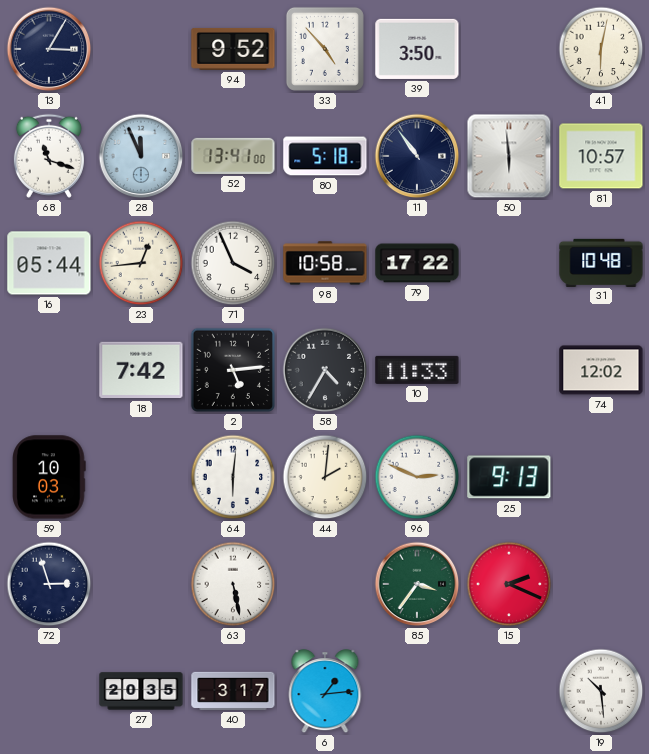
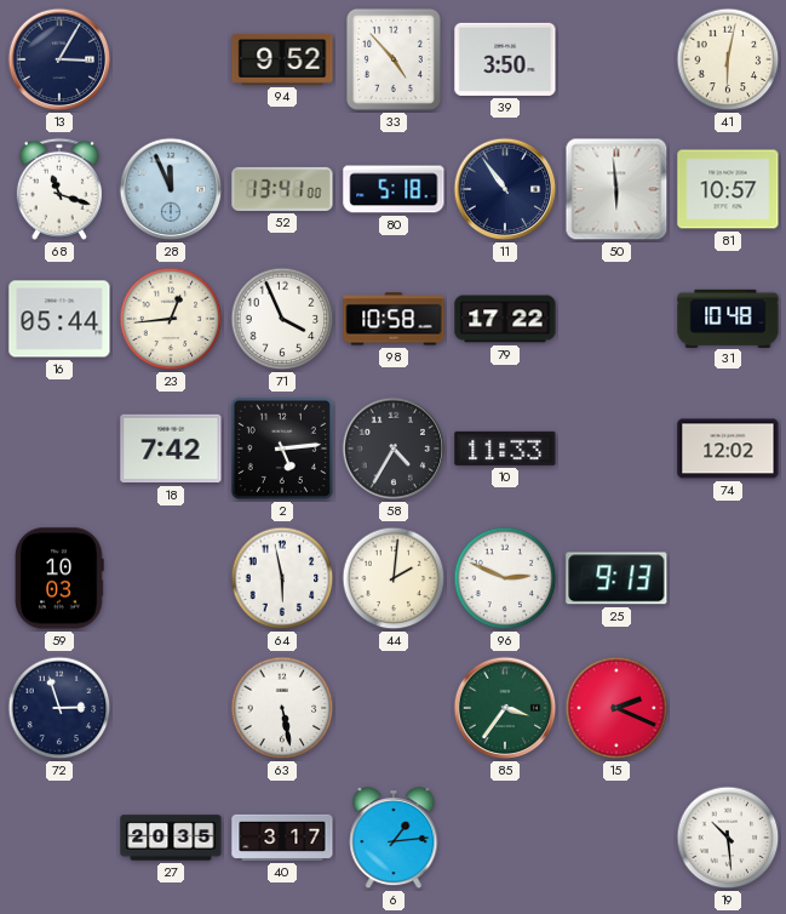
64: 6:01 -> 5:58 (282, 578)
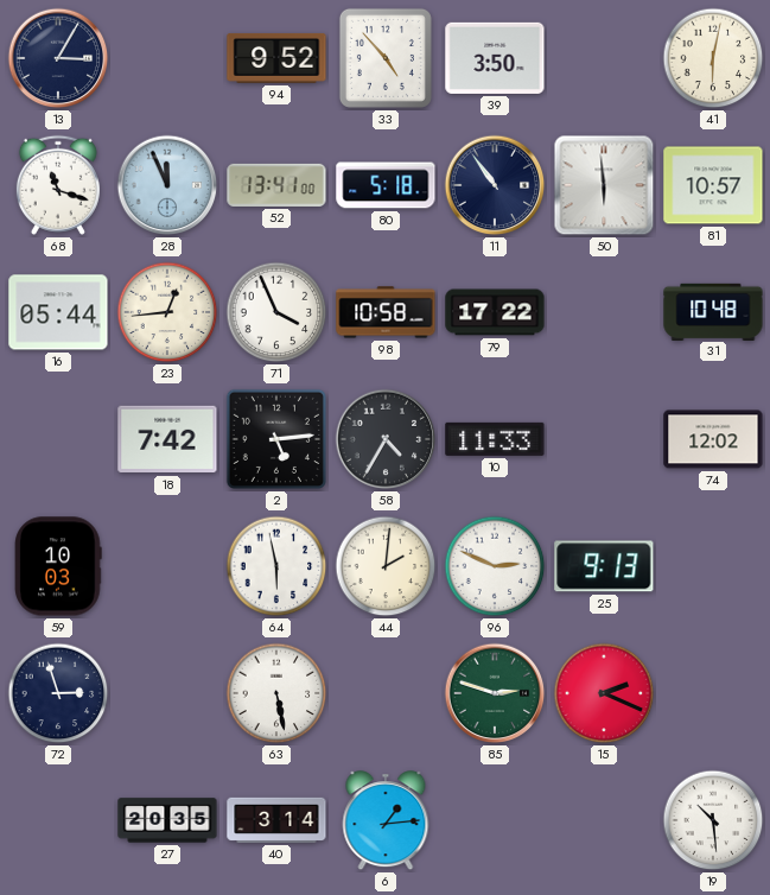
85: 3:36 -> 2:48 (495, 693)
40: 3:17 -> 3:14 (276, 820)
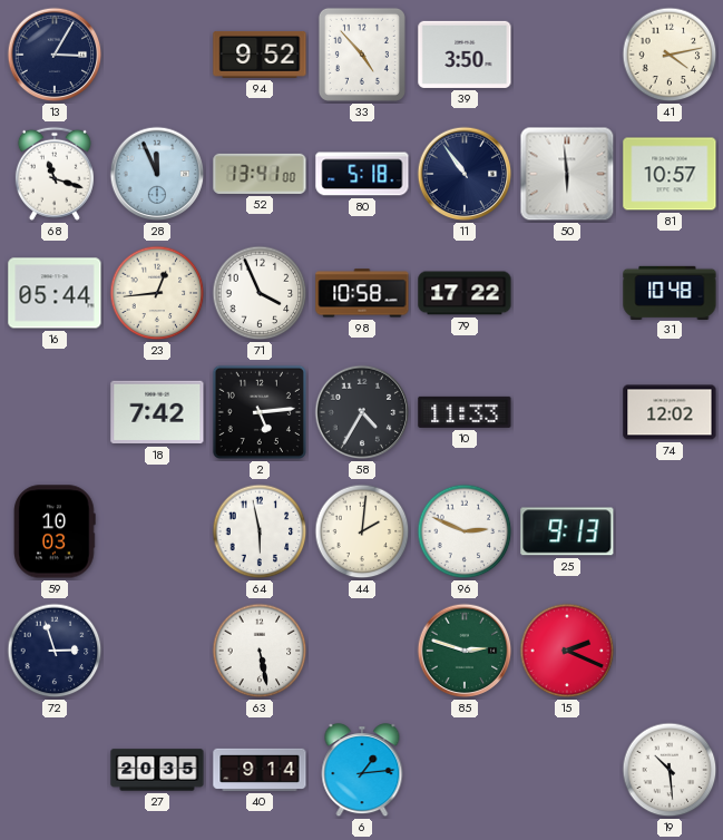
41: 6:02 -> 4:13 (670, 55)
40: 3:14 -> 9:14 (260, 770)
